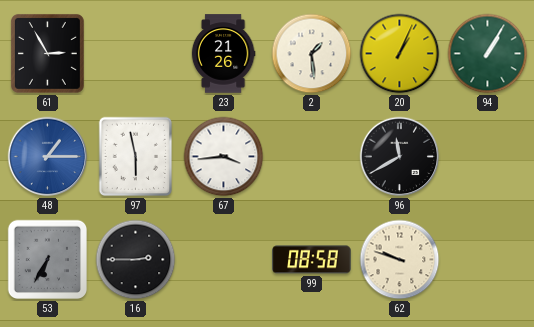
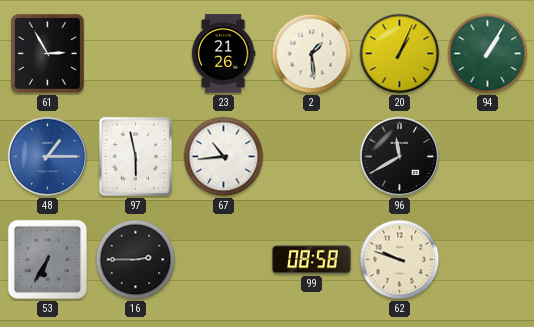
67: 3:44 -> 10:44 (224, 157)
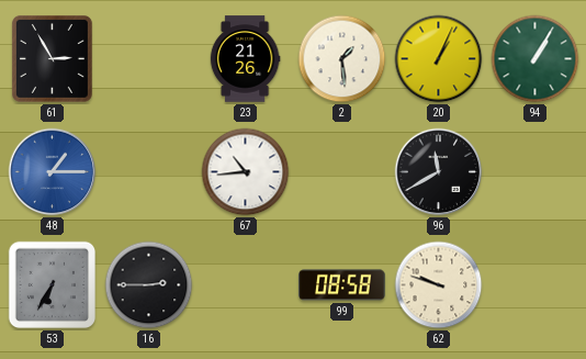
97: 5:58 -> none (136, 157)
